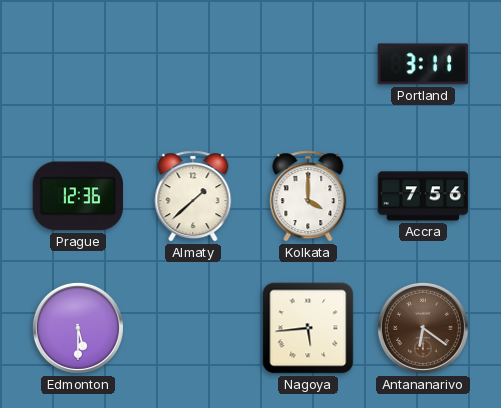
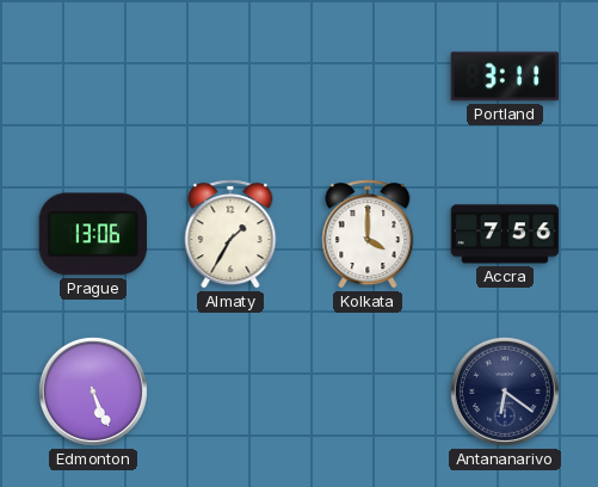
Prague: 12:36 -> 13:06 (92, 234)
Almaty: 1:38 -> 1:35 (230, 234)
Edmonton: 5:30 -> 5:26 (93, 392)
Nagoya: 5:44 -> none (308, 328)
Antananarivo dial: brown -> navy (505, 392)
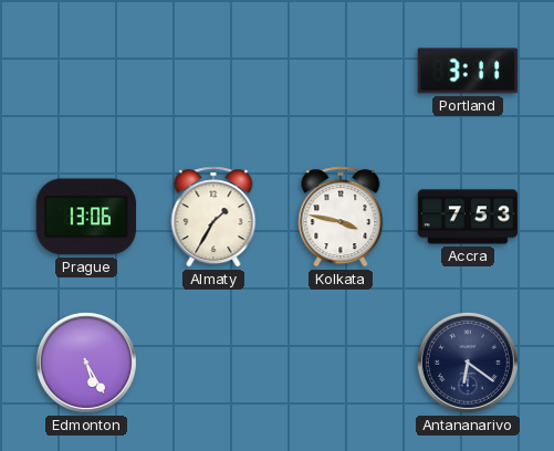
Kolkata: 4:00 -> 3:47 (341, 217)
Accra: 7:56 -> 7:53 (468, 217)
Edmonton: 5:26 -> 5:25 (86, 363)
